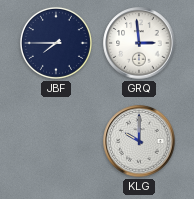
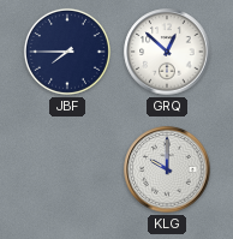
GRQ: 2:59 -> 12:52 (167, 52)
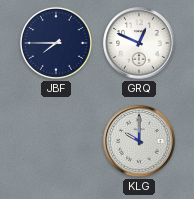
GRQ: 12:52 -> 12:49 (139, 43)
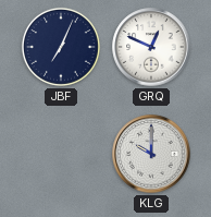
JBF: 7:45 -> 7:04 (61, 47)
